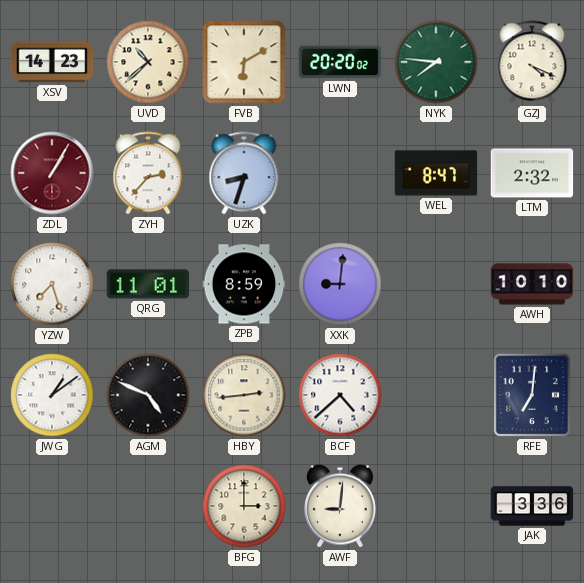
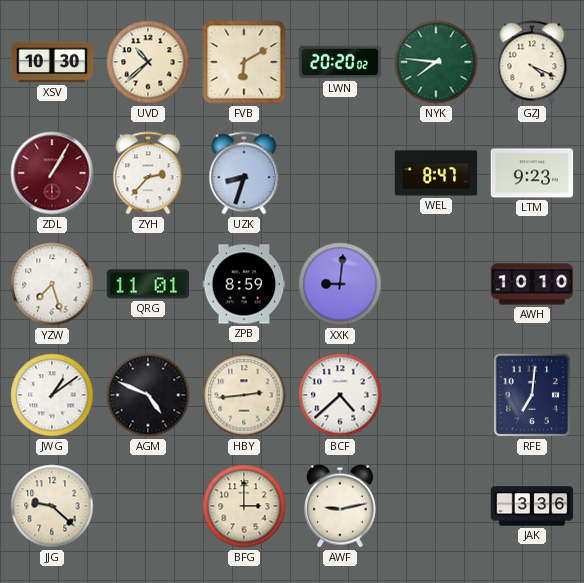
XSV: 14:23 -> 10:30 (52, 62)
LTM: 2:32 -> 9:23 (532, 173)
JJG: none -> 9:22 (52, 506)
AWF: 9:01 -> 9:13 (340, 506)
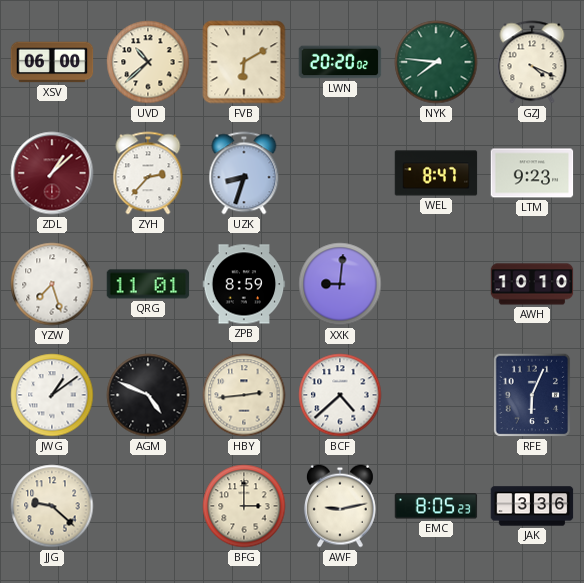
XSV: 10:30 -> 06:00 (52, 62)
ZDL: 1:05 -> 1:08 (52, 173)
RFE: 7:01 -> 6:04 (532, 395)
EMC: none -> 8:05 (436, 506)
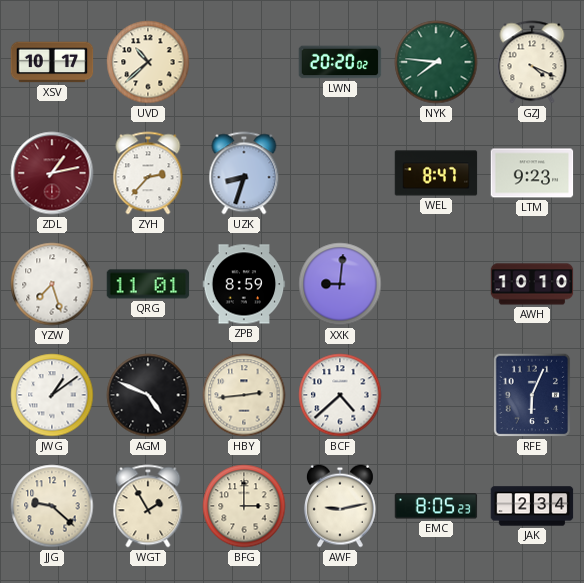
XSV: 06:00 -> 10:17 (52, 62)
FVB: 6:10 -> none (244, 62)
ZDL: 1:08 -> 1:13 (52, 173)
WGT: none -> 1:55 (148, 506)
JAK: 3:36 -> 2:34 (532, 506)
